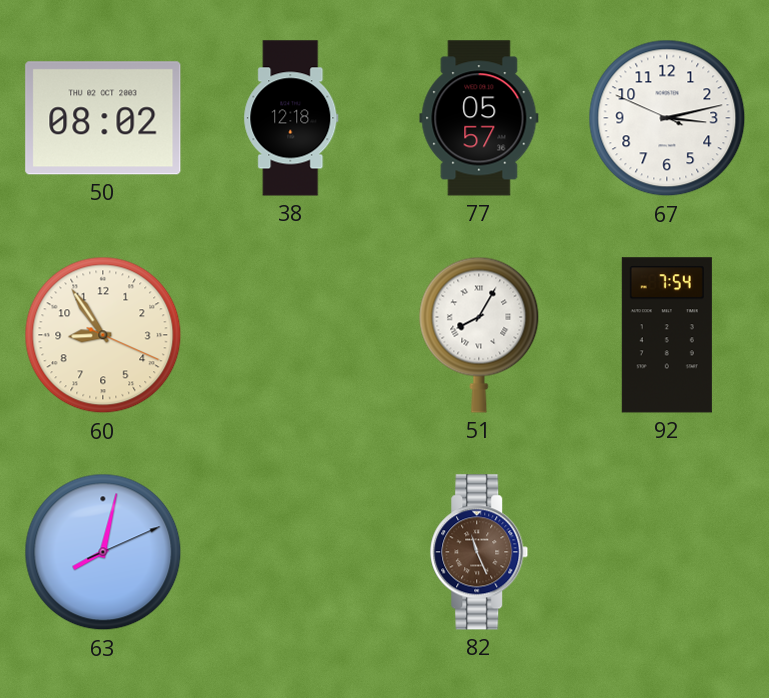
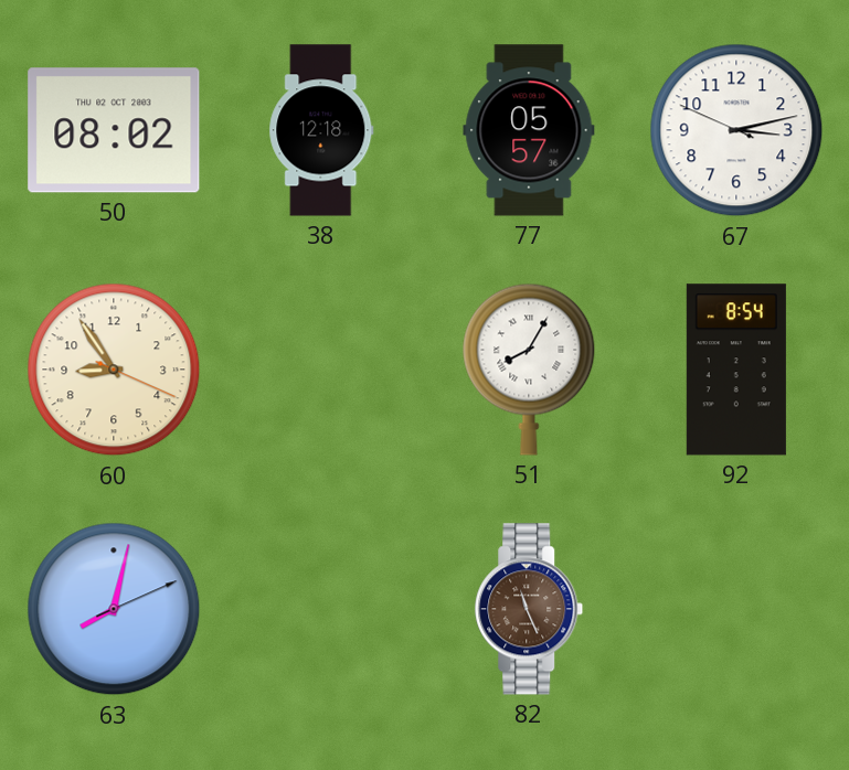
92: 7:54 -> 8:54 (736, 370)
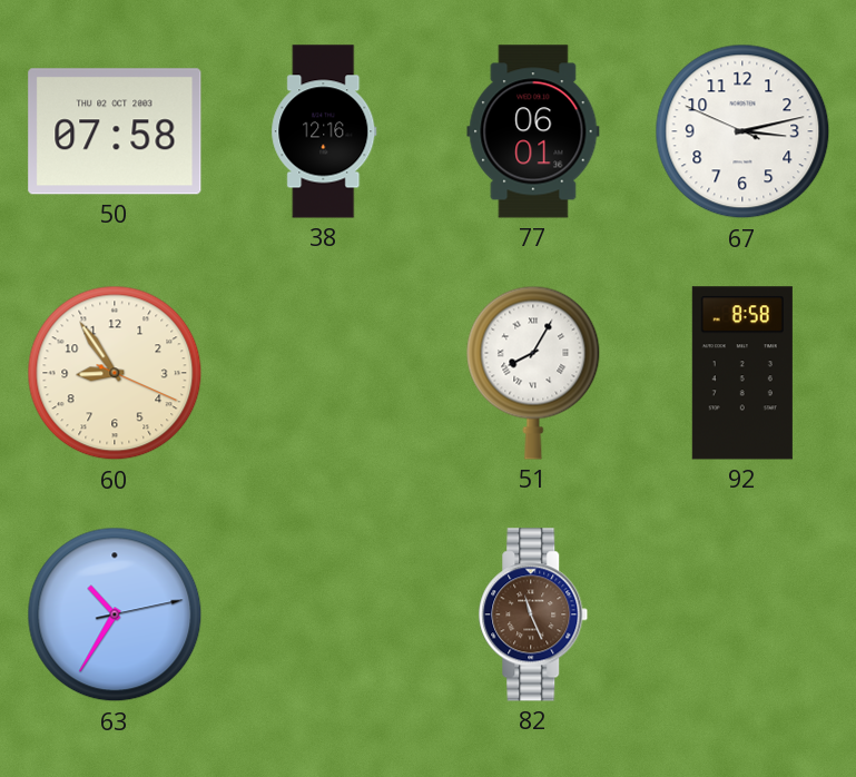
50: 08:02 -> 07:58 (115, 131)
38: 12:18 -> 12:16 (324, 131)
77: 05:57 -> 06:01 (533, 131)
92: 8:54 -> 8:58 (742, 373)
63: 8:02 -> 10:35 (115, 614)
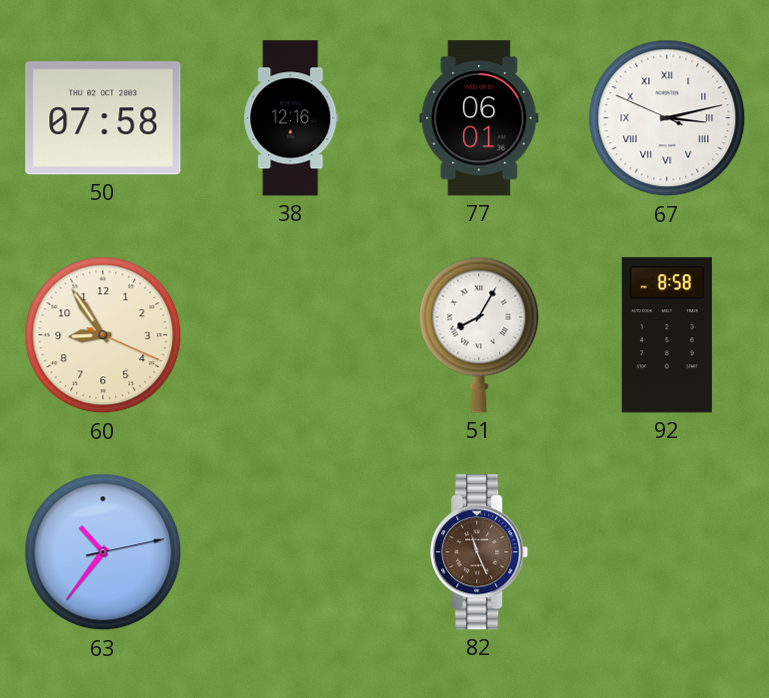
67 numerals: Arabic -> Roman (667, 118)
63: 10:35 -> 10:36 (103, 552)
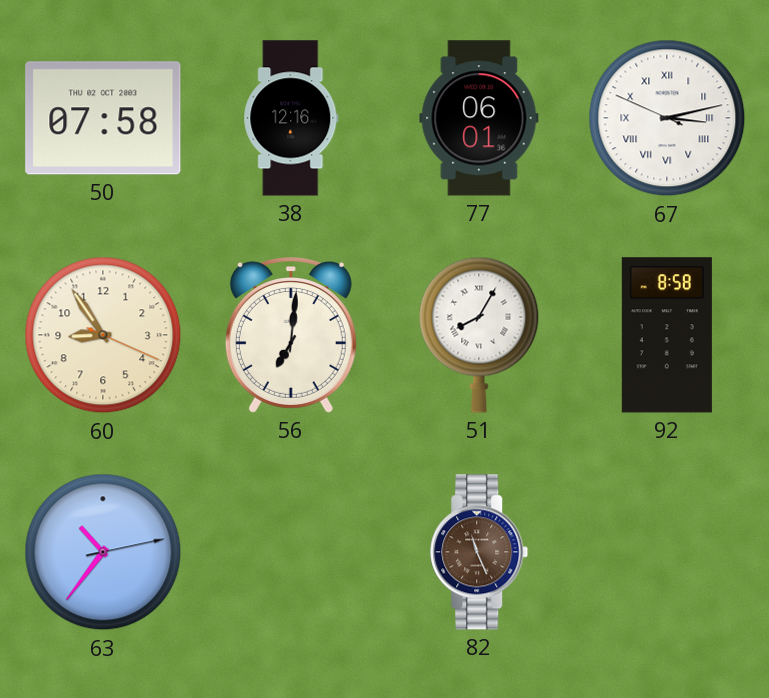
56: none -> 7:01 (291, 335)
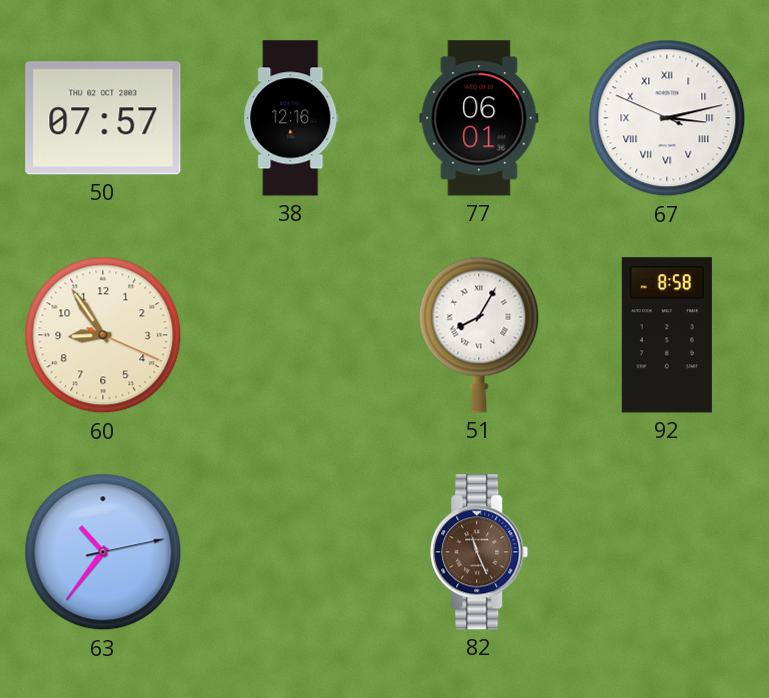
50: 07:58 -> 07:57 (103, 118)
56: 7:01 -> none (291, 335)
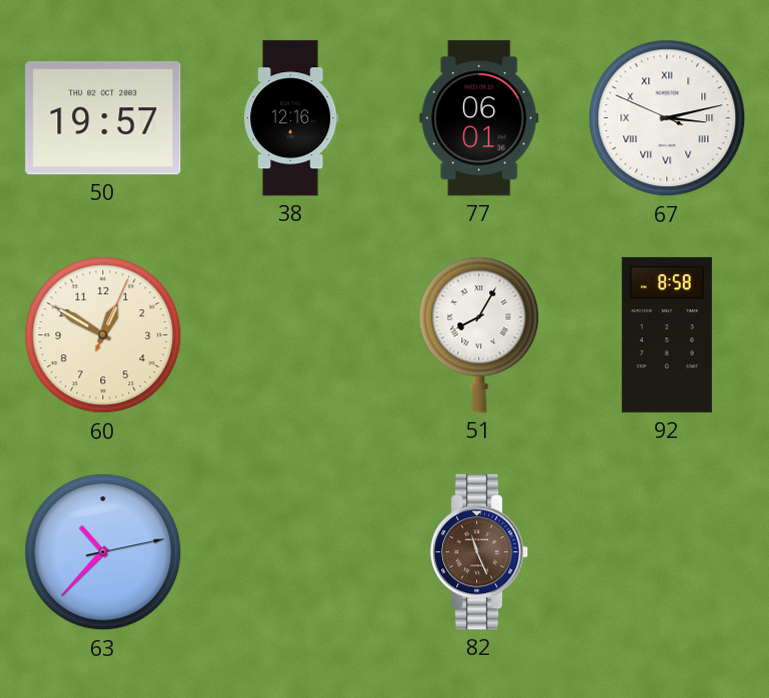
50: 07:57 -> 19:57 (103, 118)
60: 8:54 -> 12:50 (103, 335)
63: 10:36 -> 10:37 (103, 552)
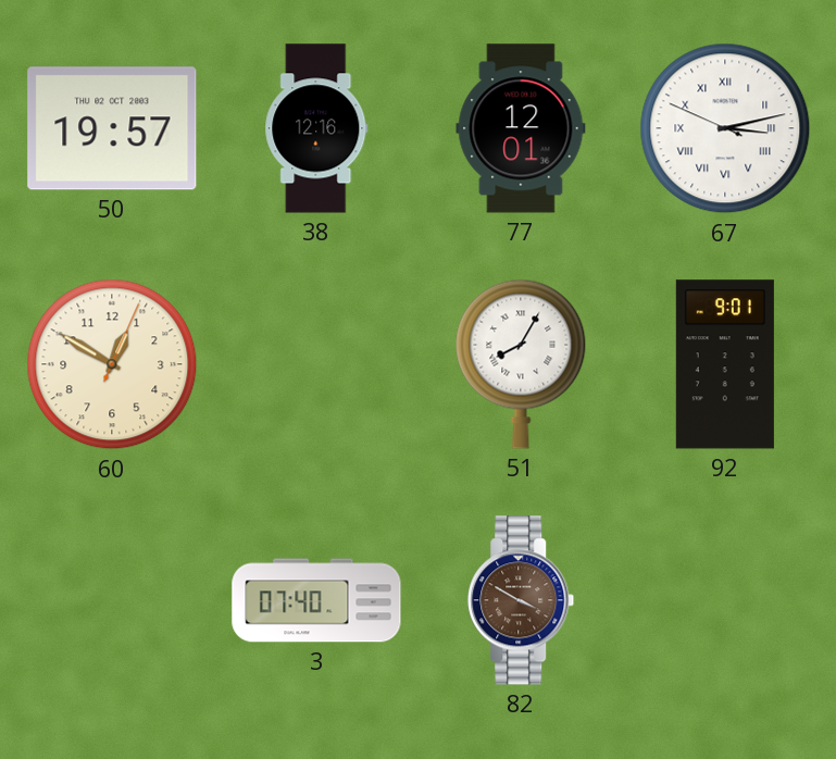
77: 06:01 -> 12:01 (521, 128)
92: 8:58 -> 9:01 (725, 364)
63: 10:37 -> none (103, 552)
3: none -> 07:40 (316, 600)
82: 11:26 -> 3:50 (521, 600)
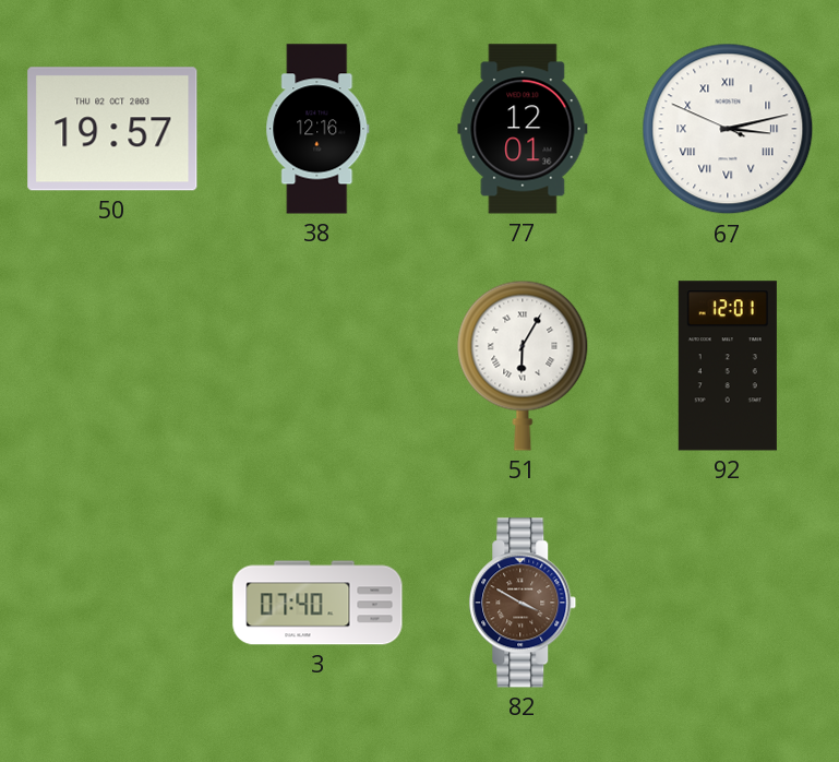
60: 12:50 -> none (112, 364)
51: 8:05 -> 6:05 (523, 366)
92: 9:01 -> 12:01 (728, 366)
